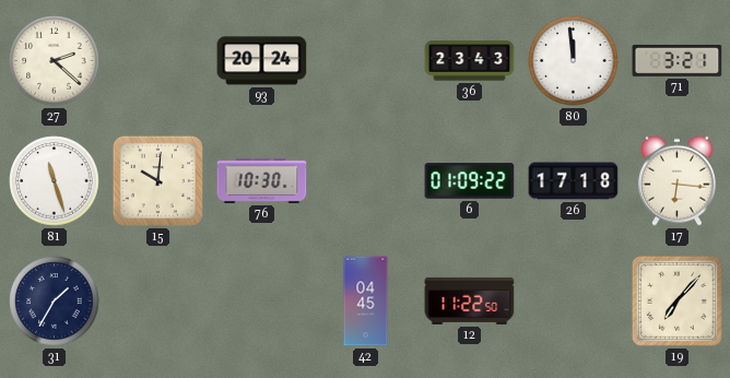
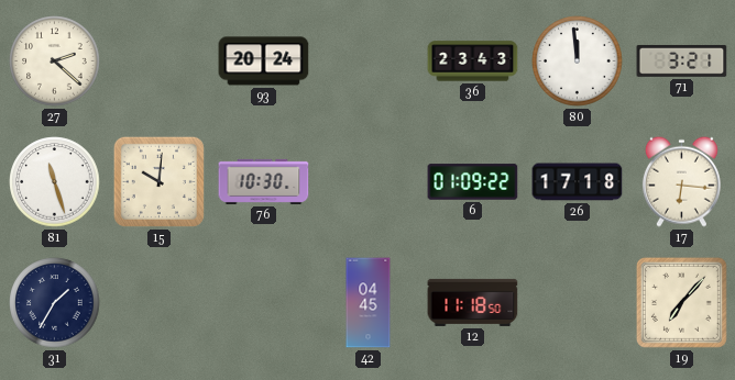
12: 11:22 -> 11:18 (473, 302)
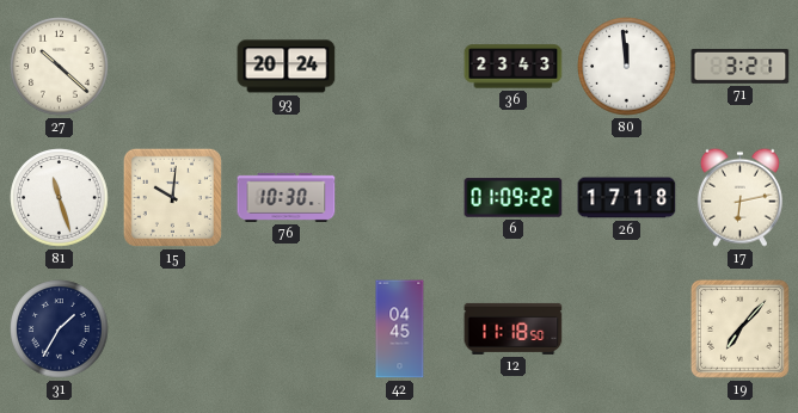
27: 2:22 -> 10:22 (60, 67)
17: 6:16 -> 6:13 (739, 197)
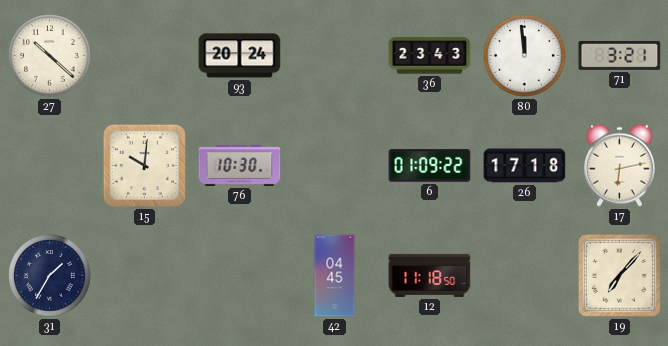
81: 11:27 -> none (60, 198)
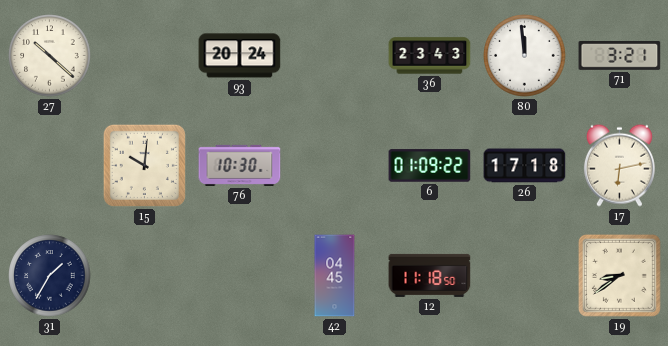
19: 7:07 -> 8:39 (619, 275)
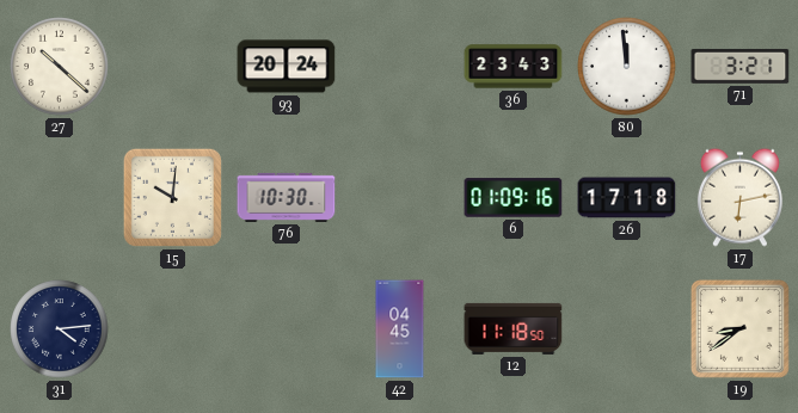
6: 01:09:22 -> 01:09:16 (514, 198)
31: 1:35 -> 4:14 (60, 329)
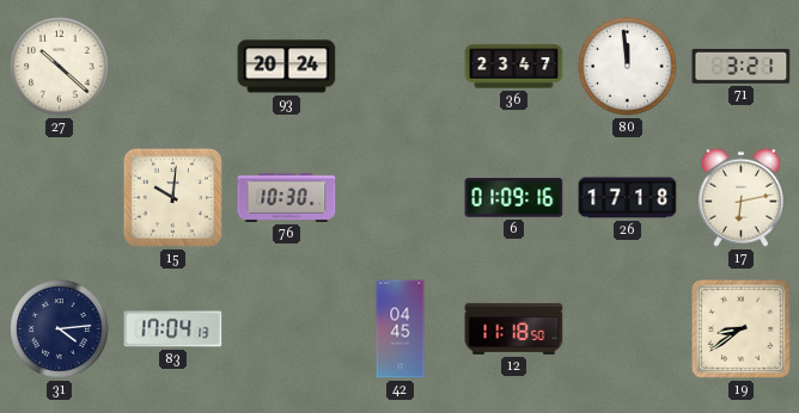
36: 23:43 -> 23:47 (514, 67)
83: none -> 17:04 (173, 329)
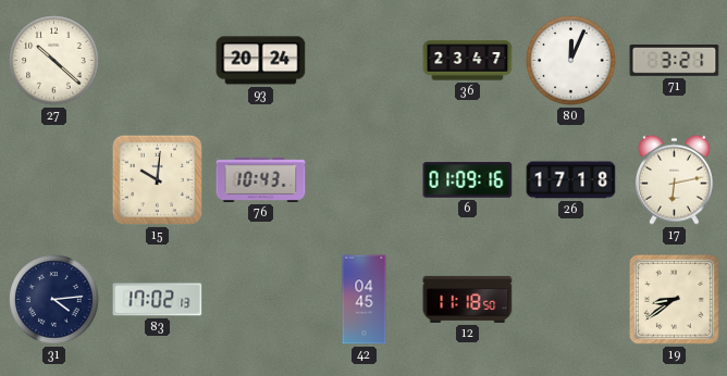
80: 11:59 -> 12:04 (571, 61)
76: 10:30 -> 10:43 (261, 179)
83: 17:04 -> 17:02 (158, 300)
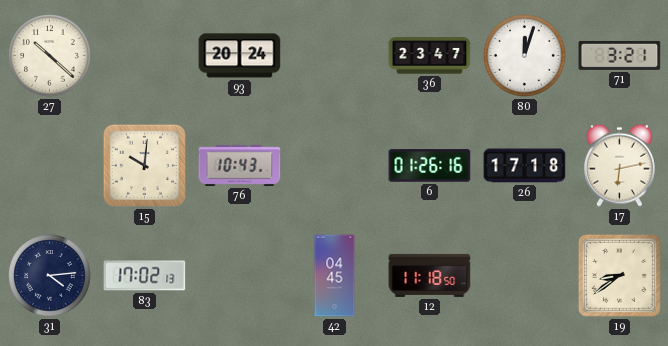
80: 12:04 -> 12:03 (525, 56)
6: 01:09 -> 01:26 (430, 166)
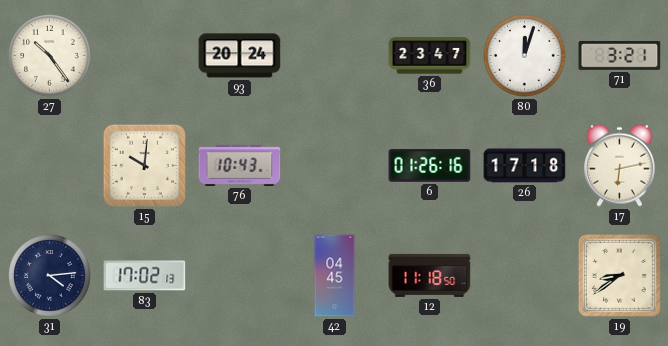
27: 10:22 -> 10:24 (50, 56)
